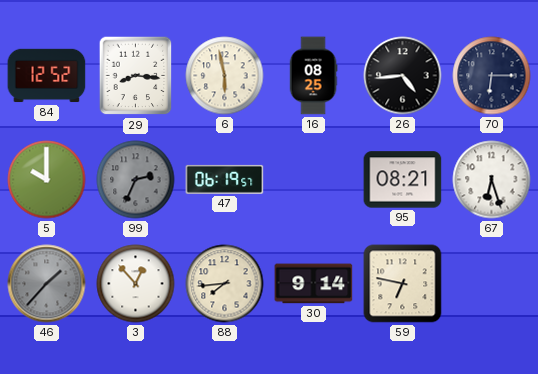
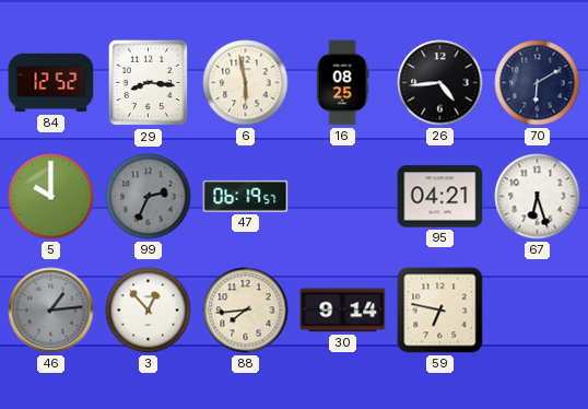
70: 6:15 -> 6:10 (538, 83)
95: 08:21 -> 04:21 (440, 197)
46: 1:37 -> 1:14 (51, 311)
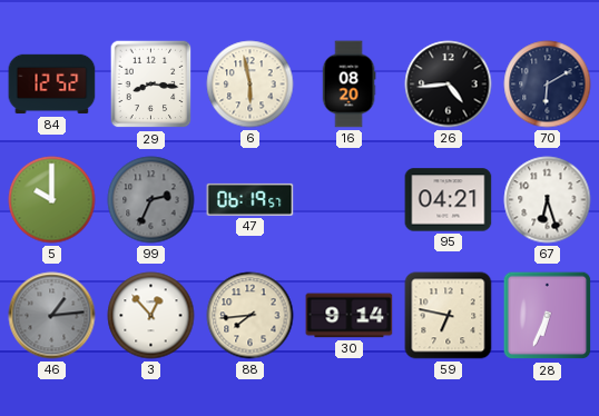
16: 08:25 -> 08:20 (348, 85)
28: none -> 6:34 (548, 316)
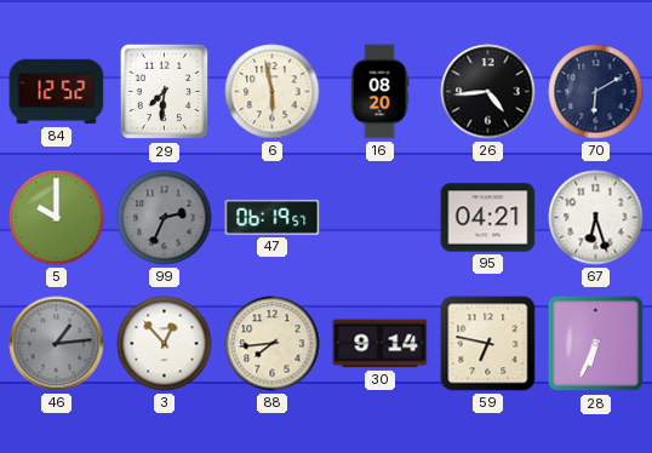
29: 8:16 -> 7:31 (165, 92)
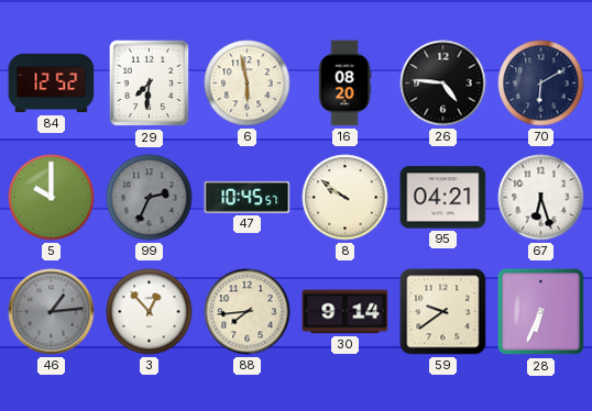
26: 4:44 -> 4:46 (443, 84)
47: 06:19 -> 10:45 (248, 197)
8: none -> 9:51 (346, 198)
59: 6:47 -> 9:39 (443, 312)
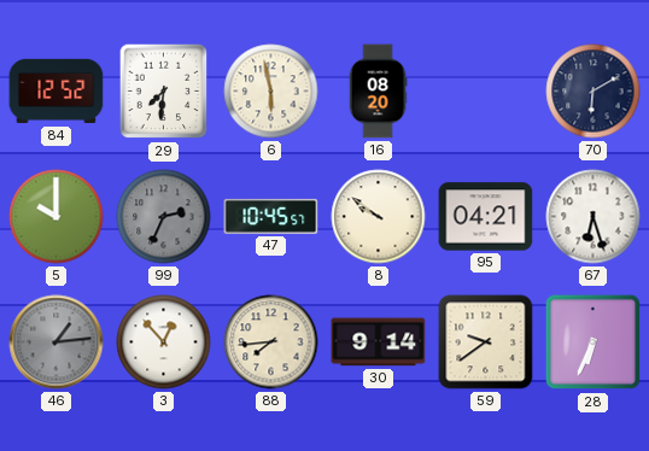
26: 4:46 -> none (443, 84)
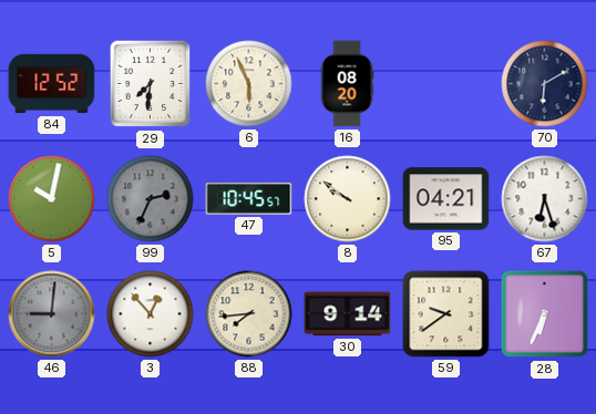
6: 5:58 -> 5:56 (249, 84)
5: 10:00 -> 10:02 (52, 199)
46: 1:14 -> 9:01 (52, 314)
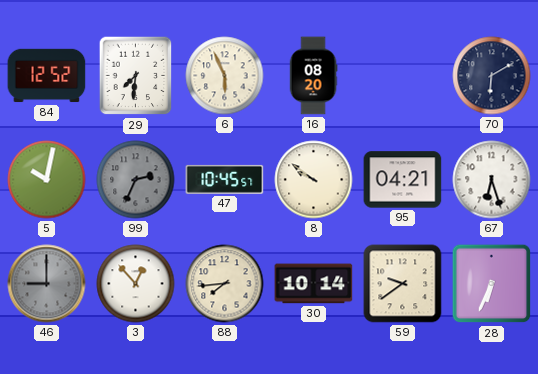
46: 9:01 -> 9:00 (47, 284)
30: 9:14 -> 10:14 (314, 284)
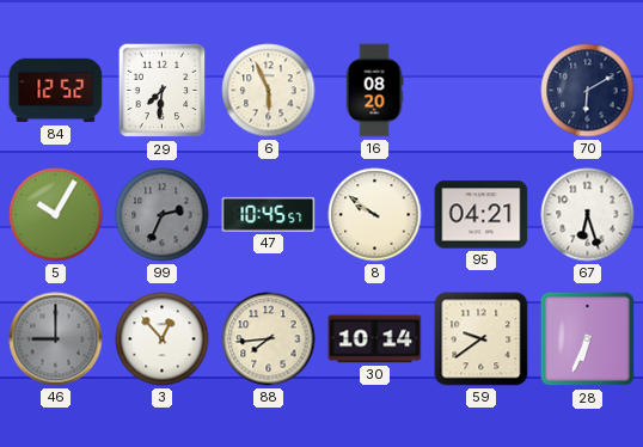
5: 10:02 -> 10:05 (56, 215)
